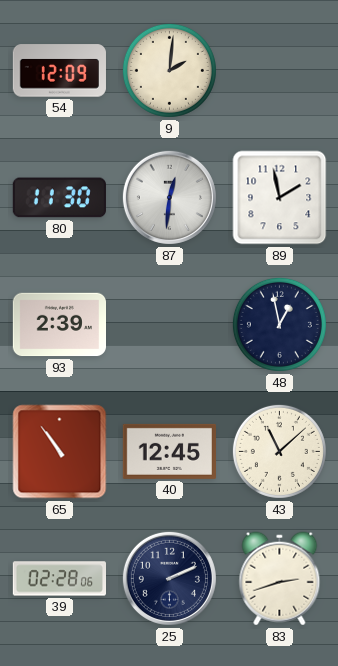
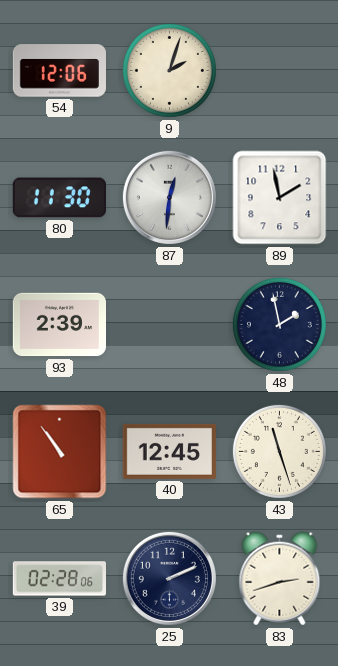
54: 12:09 -> 12:06 (59, 71)
9: 2:01 -> 2:03 (169, 70)
48: 12:58 -> 1:58 (279, 324)
43: 11:08 -> 11:27 (279, 451)
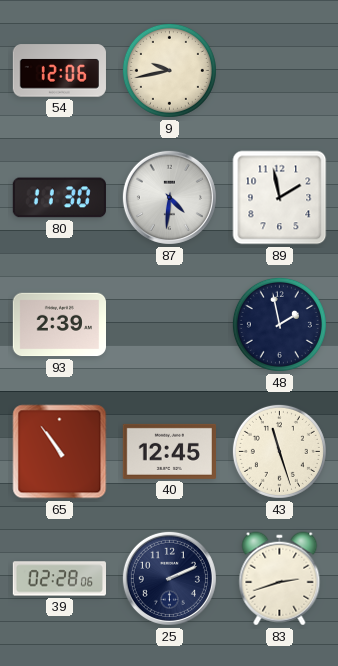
9: 2:03 -> 9:43 (169, 70)
87: 12:31 -> 4:31 (169, 197)
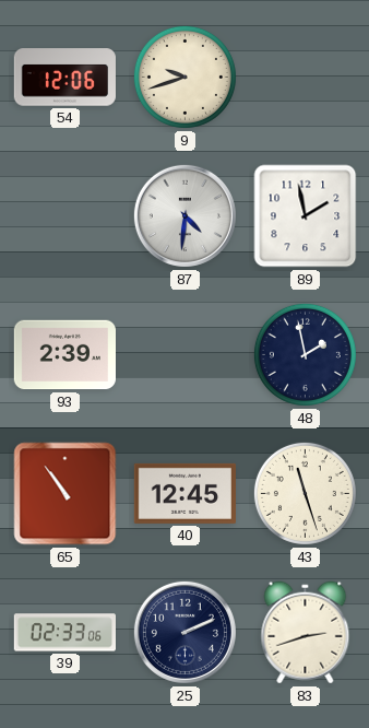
9: 9:43 -> 9:42 (184, 77)
80: 11:30 -> none (59, 198)
39: 02:28 -> 02:33 (64, 633)
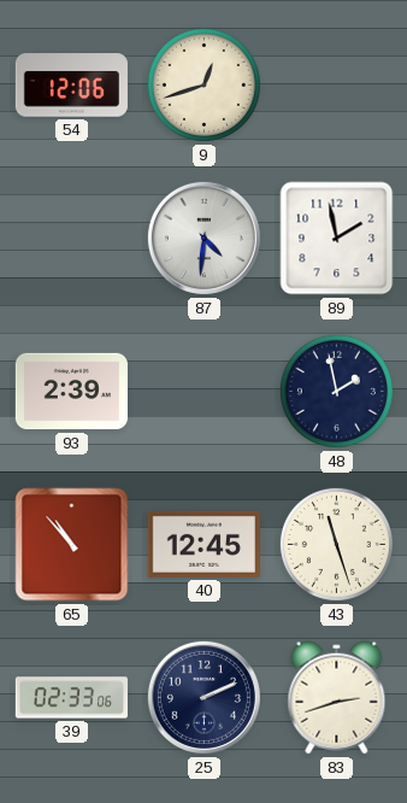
9: 9:42 -> 12:42 (203, 84)
65: 10:54 -> 10:53 (72, 545)
